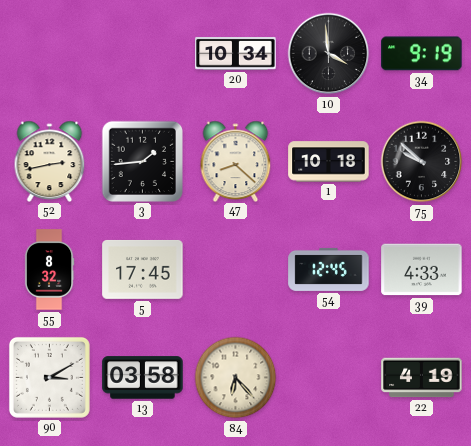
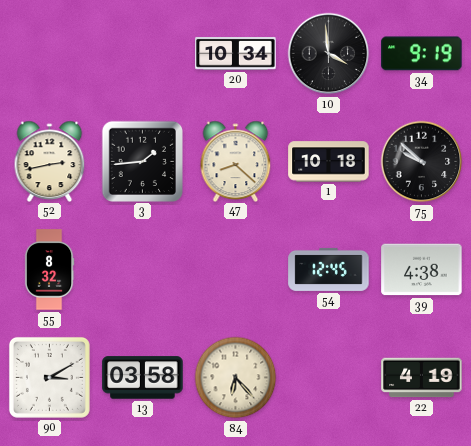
5: 17:45 -> none (143, 269)
39: 4:33 -> 4:38 (422, 270)
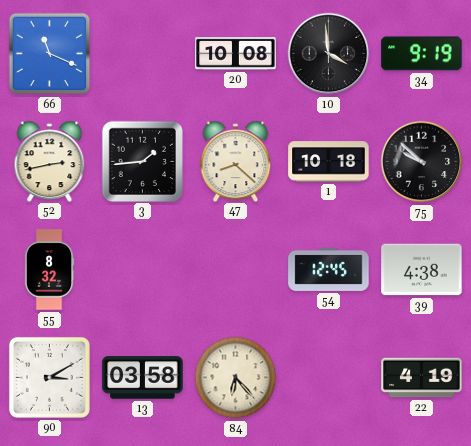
66: none -> 11:19 (50, 54)
20: 10:34 -> 10:08 (236, 54)
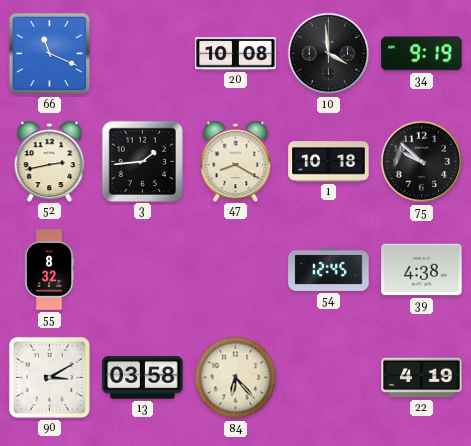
47: 8:22 -> 8:20 (236, 161)
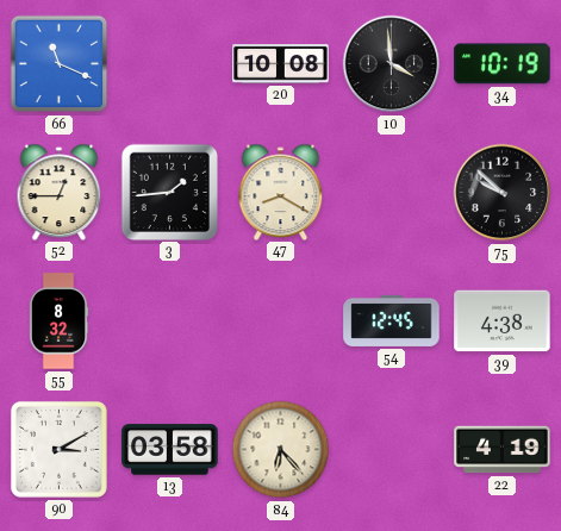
34: 9:19 -> 10:19 (503, 64)
52: 2:43 -> 12:45 (60, 192)
1: 10:18 -> none (329, 162)
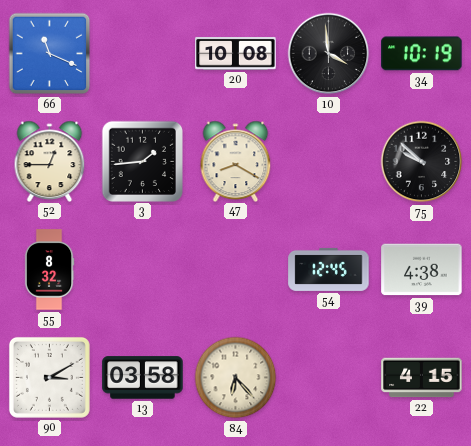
22: 4:19 -> 4:15 (422, 378)
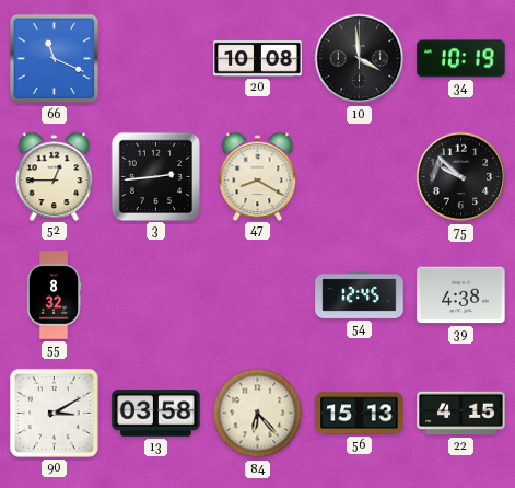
3: 1:44 -> 2:44 (155, 176)
56: none -> 15:13 (360, 414)
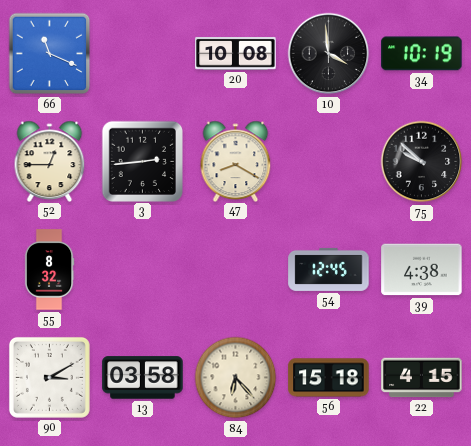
56: 15:13 -> 15:18 (329, 378)
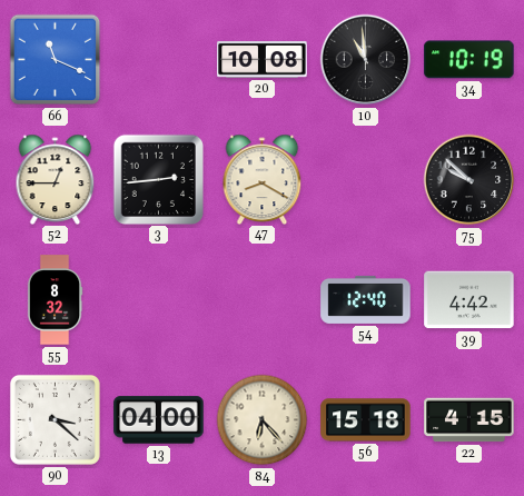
10: 3:59 -> 10:59 (366, 60)
54: 12:45 -> 12:40 (366, 299)
39: 4:38 -> 4:42 (469, 300)
90: 3:10 -> 3:22 (55, 419)
13: 03:58 -> 04:00 (159, 420)
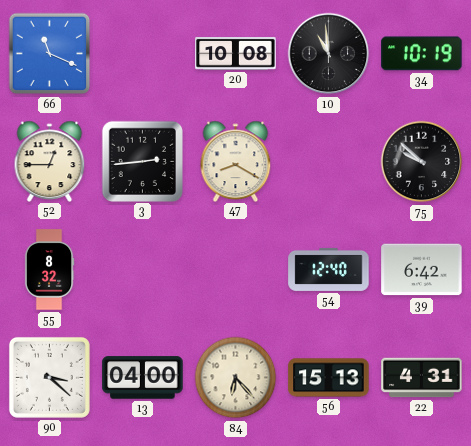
39: 4:42 -> 6:42 (422, 270)
56: 15:18 -> 15:13 (329, 378)
22: 4:15 -> 4:31 (422, 378)
